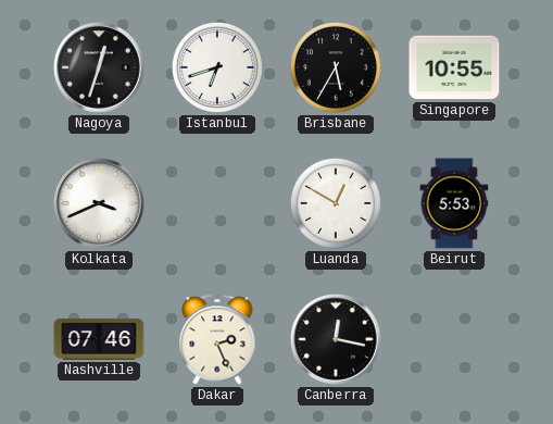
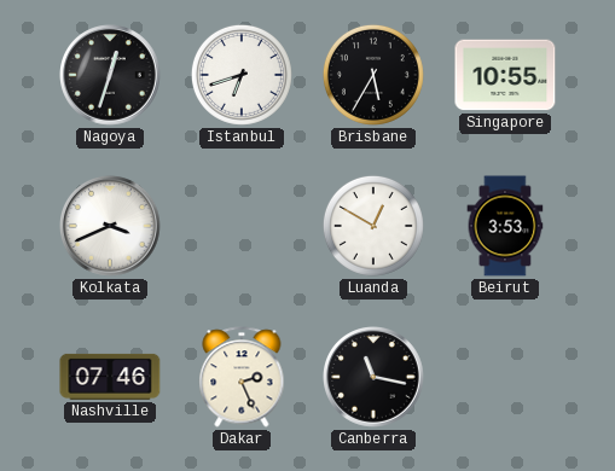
Beirut: 5:53 -> 3:53 (505, 226)
Canberra: 12:17 -> 11:17 (375, 378)
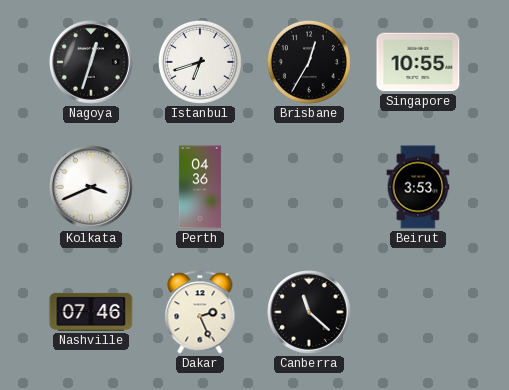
Brisbane: 5:35 -> 12:35 (309, 62)
Perth: none -> 04:36 (200, 187)
Luanda: 12:50 -> none (373, 226)
Canberra: 11:17 -> 11:22 (310, 313)
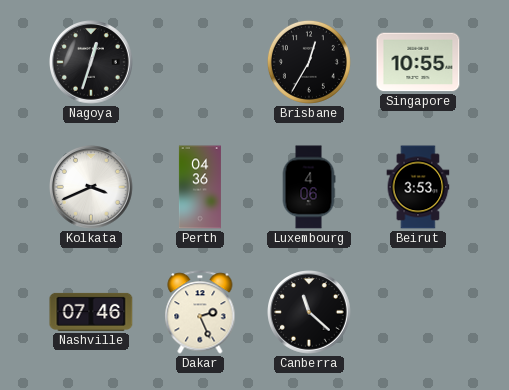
Istanbul: 6:42 -> none (200, 62)
Luxembourg: none -> 4:06 (309, 187)
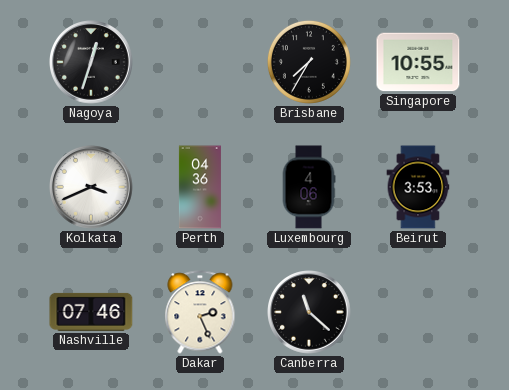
Brisbane: 12:35 -> 7:35 (309, 62)
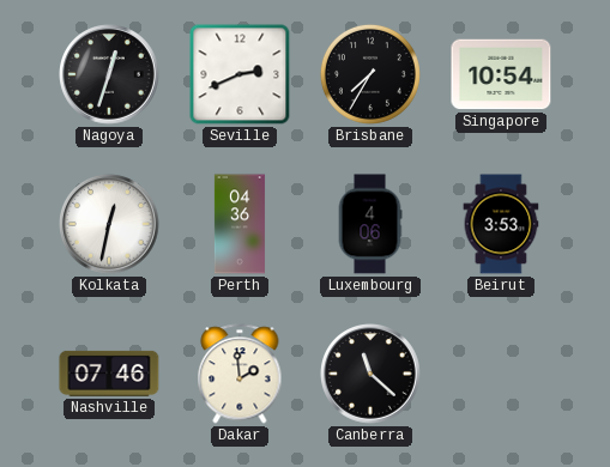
Seville: none -> 2:41 (240, 74)
Singapore: 10:55 -> 10:54 (501, 74)
Kolkata: 3:41 -> 12:32 (110, 225)
Dakar: 2:26 -> 1:59 (240, 374)
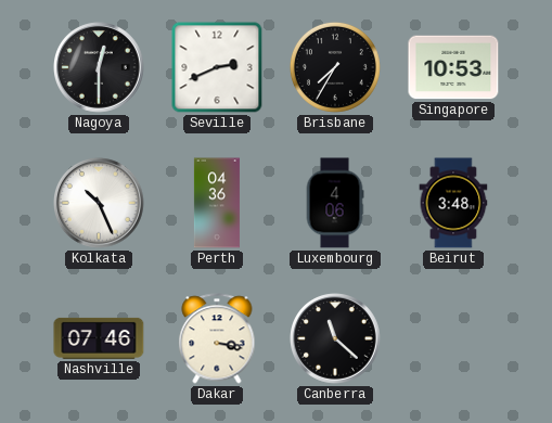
Nagoya: 12:33 -> 12:30 (100, 68)
Singapore: 10:54 -> 10:53 (453, 67)
Kolkata: 12:32 -> 10:26 (100, 204)
Beirut: 3:53 -> 3:48 (453, 203)
Dakar: 1:59 -> 3:17 (217, 338)
